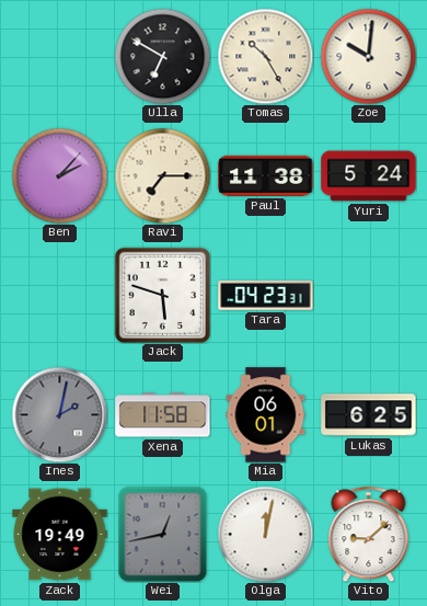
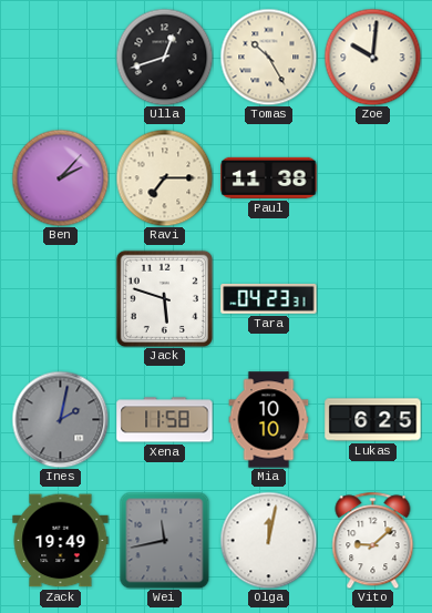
Ulla: 6:50 -> 12:42 (164, 57)
Yuri: 5:24 -> none (369, 176)
Mia: 06:01 -> 10:10 (269, 420)
Wei: 12:43 -> 11:43 (165, 540)
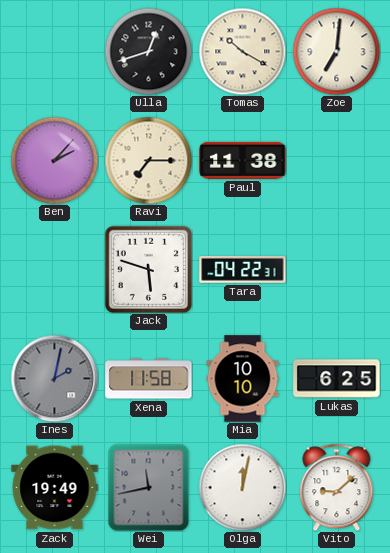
Tomas: 10:25 -> 10:20 (242, 51)
Zoe: 10:01 -> 7:01 (336, 51)
Tara: 04:23 -> 04:22 (243, 270)
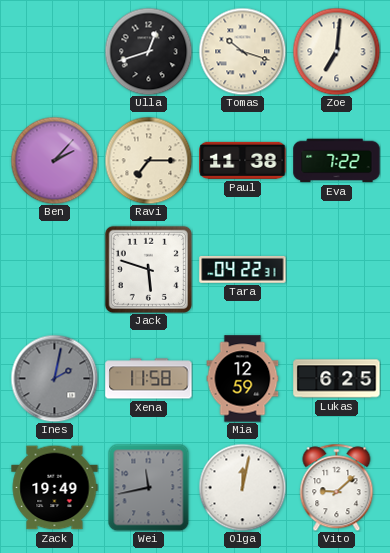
Tomas: 10:20 -> 10:18 (242, 51)
Eva: none -> 7:22 (337, 161)
Mia: 10:10 -> 12:59 (243, 379)
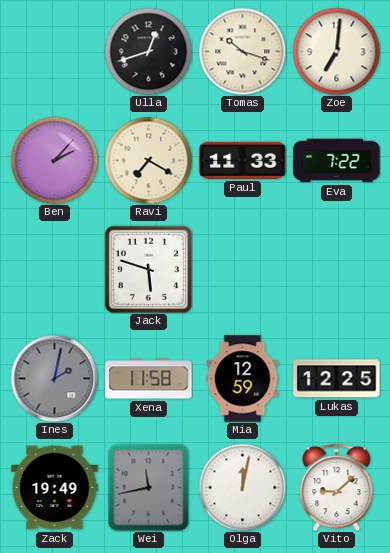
Ravi: 7:15 -> 7:20 (148, 160)
Paul: 11:38 -> 11:33 (243, 160)
Tara: 04:22 -> none (243, 270)
Lukas: 6:25 -> 12:25 (337, 379)
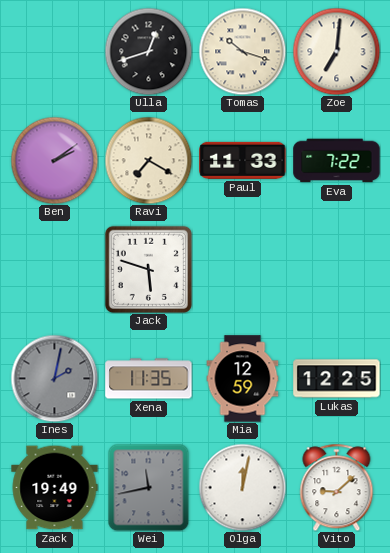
Ben: 2:07 -> 2:09 (54, 160)
Xena: 11:58 -> 11:35 (149, 379)
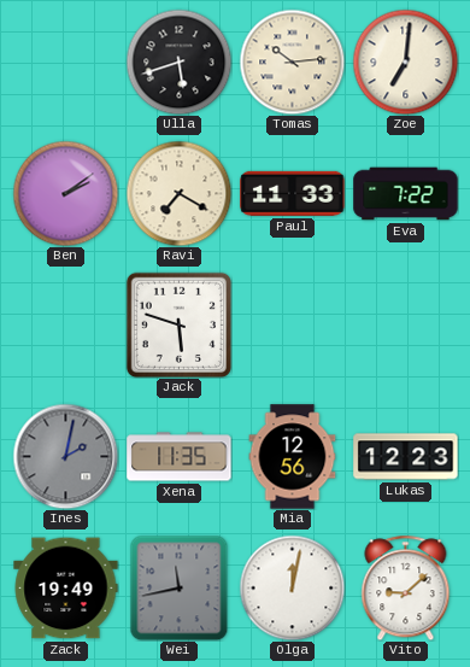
Ulla: 12:42 -> 5:42 (178, 62)
Tomas: 10:18 -> 10:14 (292, 62)
Mia: 12:59 -> 12:56 (293, 457)
Lukas: 12:25 -> 12:23 (406, 457)
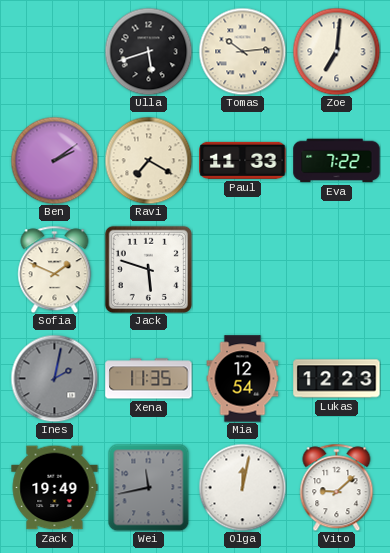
Sofia: none -> 1:49 (55, 269)
Mia: 12:56 -> 12:54 (243, 379)
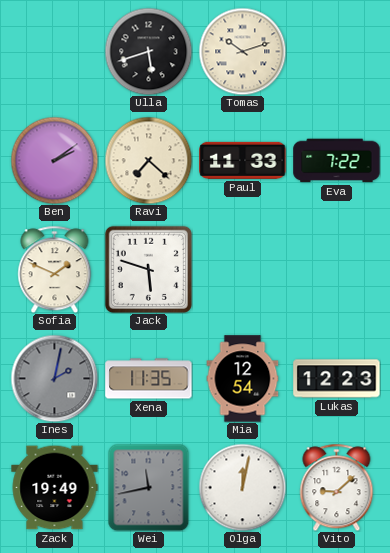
Tomas: 10:14 -> 10:12 (242, 51)
Zoe: 7:01 -> none (336, 51)
Ravi: 7:20 -> 7:22 (148, 160)
